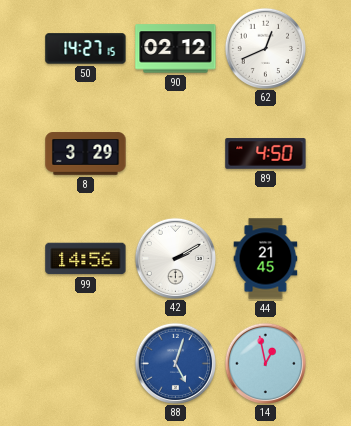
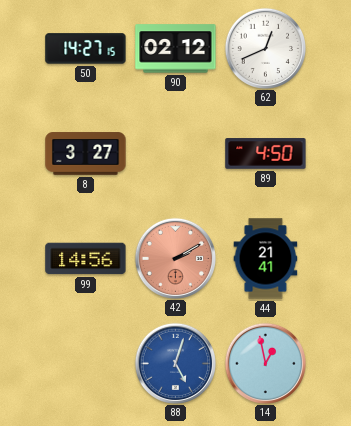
8: 3:29 -> 3:27 (86, 154)
42 dial: white -> salmon (175, 258)
44: 21:45 -> 21:41 (266, 259)
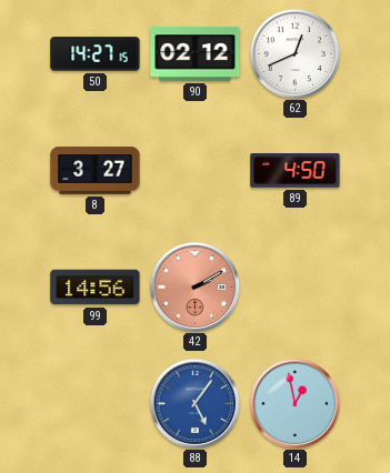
44: 21:41 -> none (266, 259)
88: 5:03 -> 5:06 (194, 403)
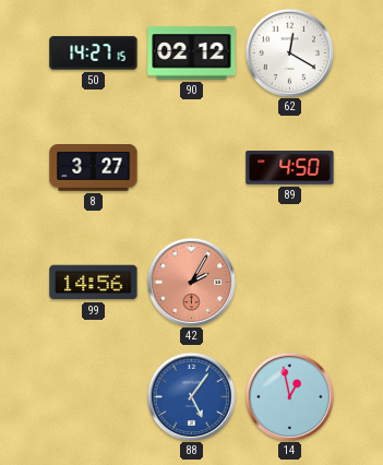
62: 12:41 -> 12:20 (289, 52)
42: 2:10 -> 2:05 (191, 282)
